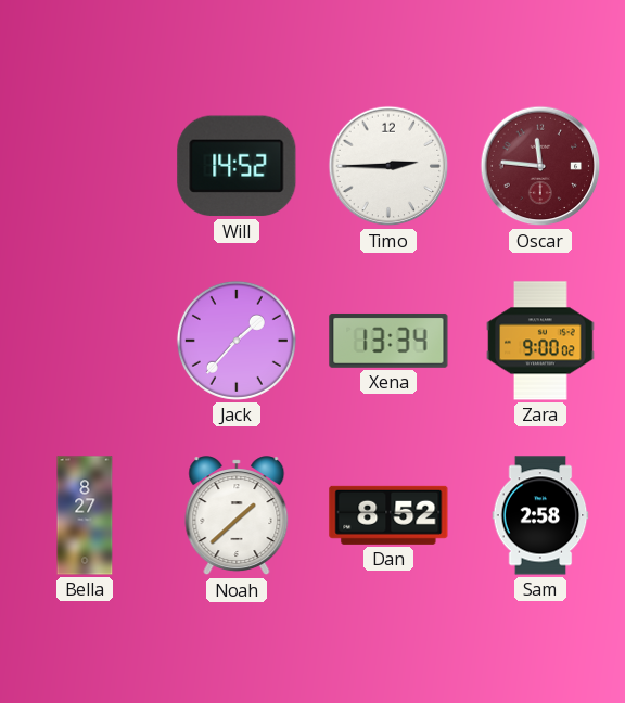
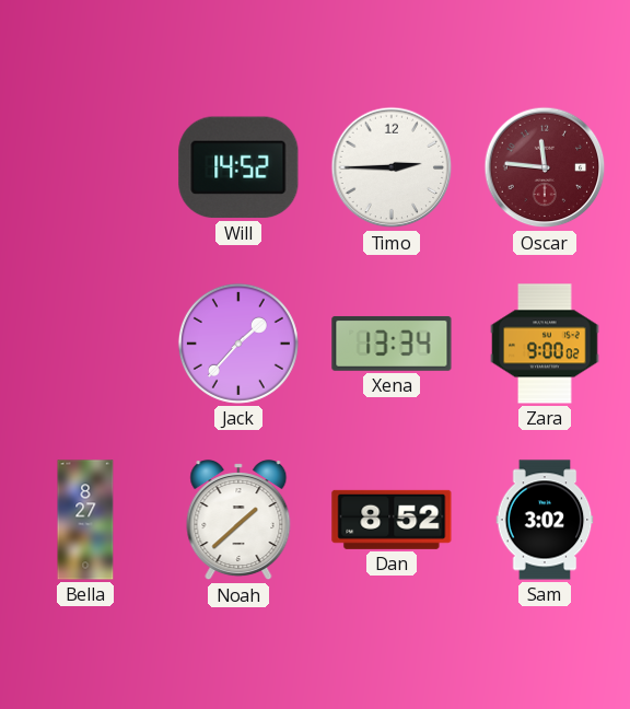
Sam: 2:58 -> 3:02 (545, 520)
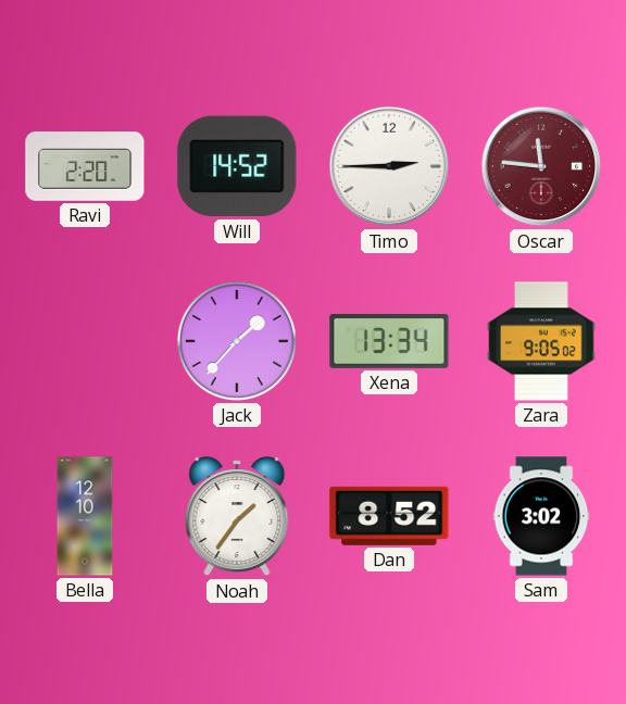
Ravi: none -> 2:20 (85, 167)
Zara: 9:00 -> 9:05 (541, 341)
Bella: 8:27 -> 12:10 (85, 516)
Noah: 1:38 -> 1:36 (237, 517)
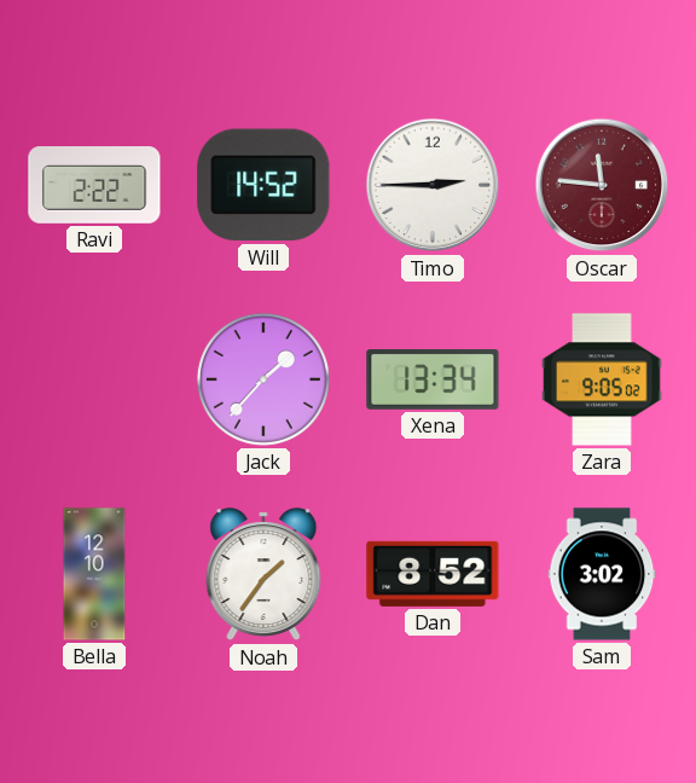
Ravi: 2:20 -> 2:22 (94, 186)
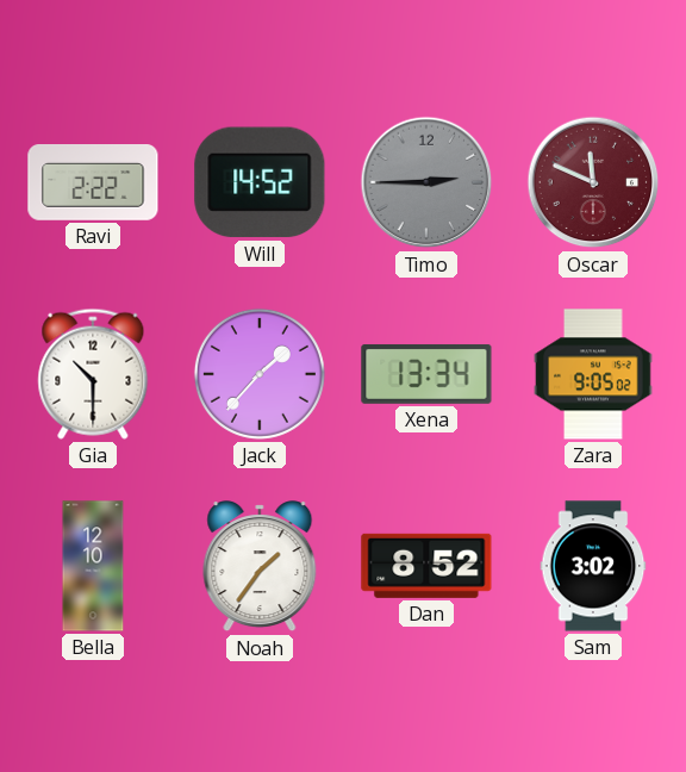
Timo dial: white -> grey (426, 182)
Oscar: 11:46 -> 11:49 (593, 182)
Gia: none -> 10:30 (93, 374)
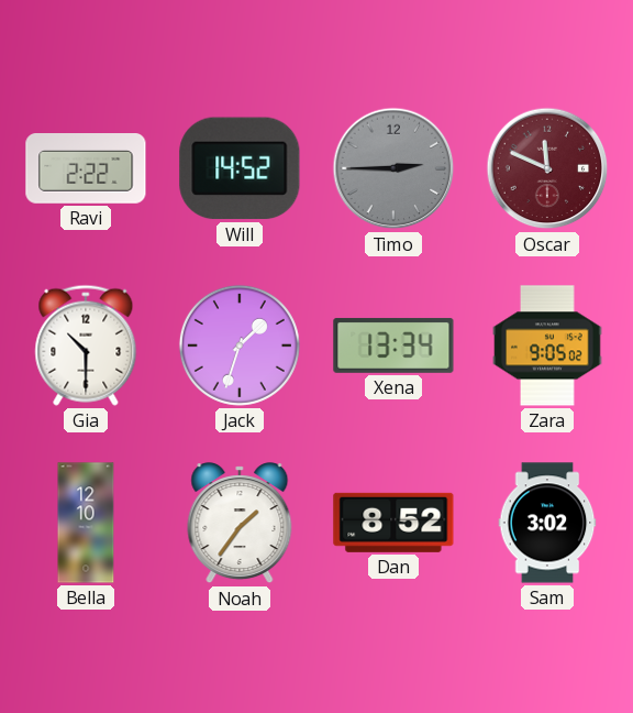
Jack: 1:37 -> 1:33 (240, 345)
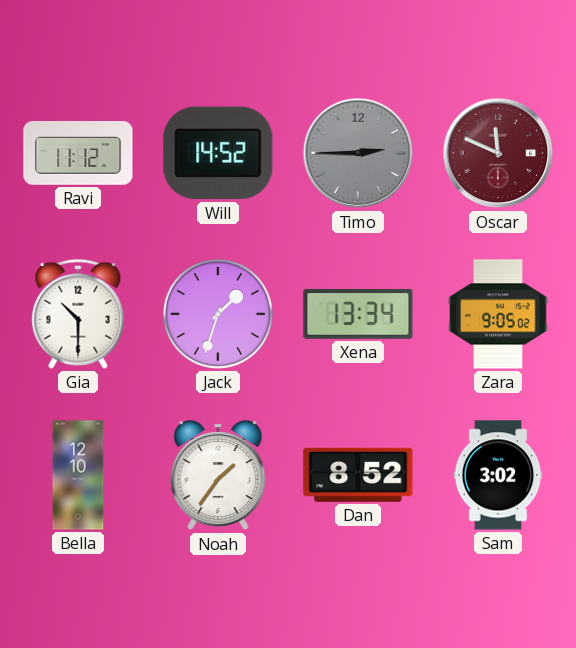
Ravi: 2:22 -> 11:12 (78, 154)
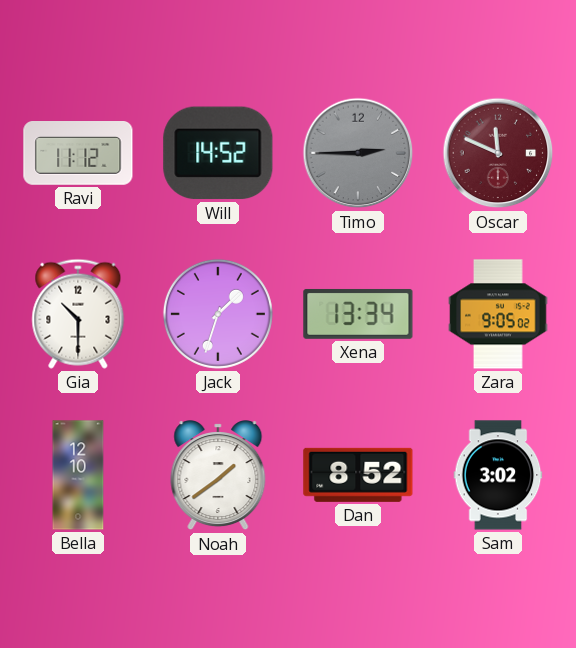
Noah: 1:36 -> 1:39 (218, 476)
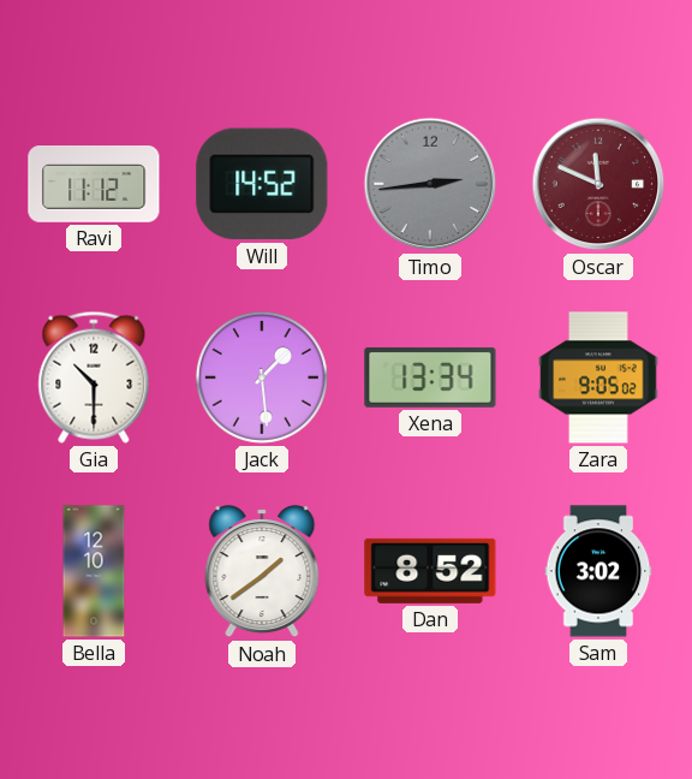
Timo: 2:45 -> 2:44 (430, 184)
Jack: 1:33 -> 1:29 (262, 377)
